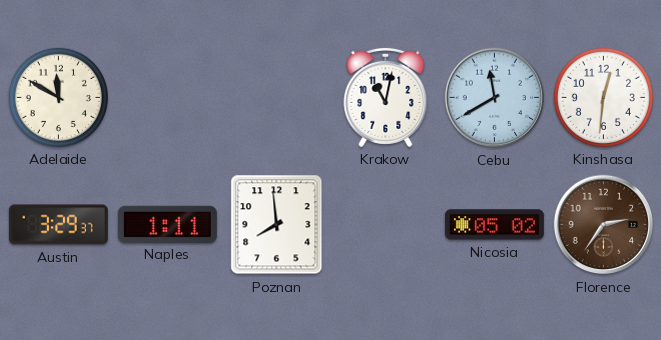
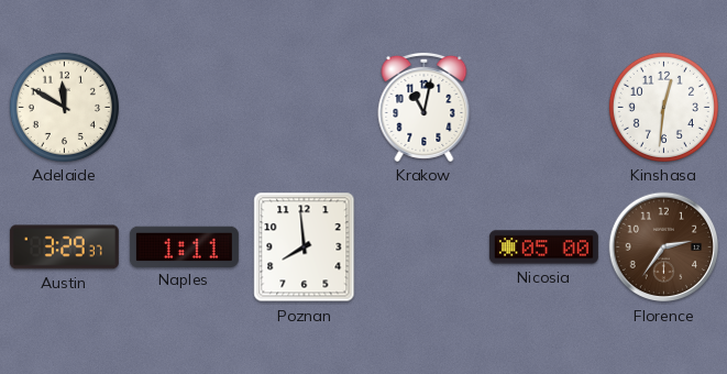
Cebu: 11:40 -> none (495, 98)
Nicosia: 05:02 -> 05:00 (543, 248)
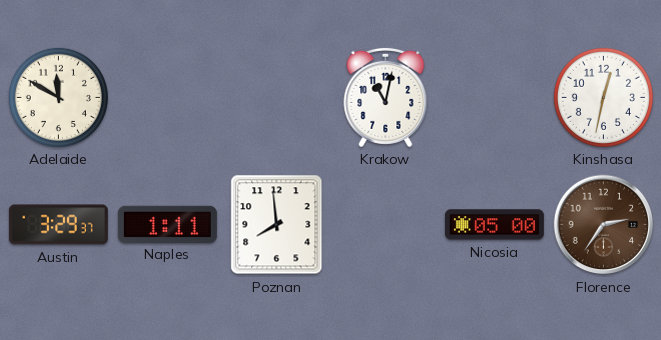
Kinshasa: 12:31 -> 12:32 (603, 97)
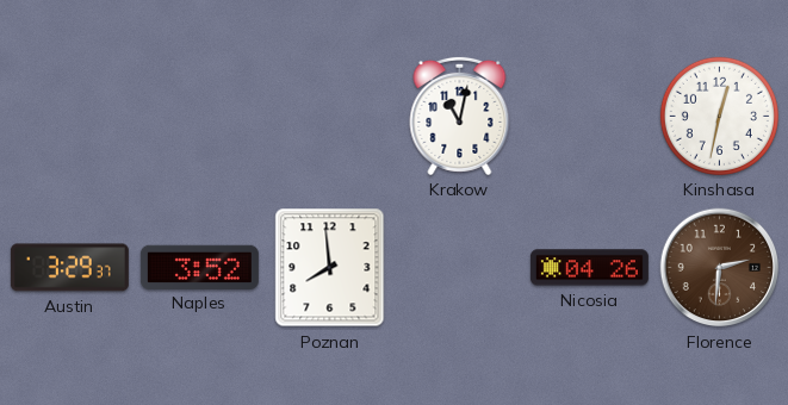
Adelaide: 11:50 -> none (58, 97)
Naples: 1:11 -> 3:52 (199, 267)
Nicosia: 05:00 -> 04:26 (589, 268)
Florence: 2:36 -> 2:31 (720, 268)
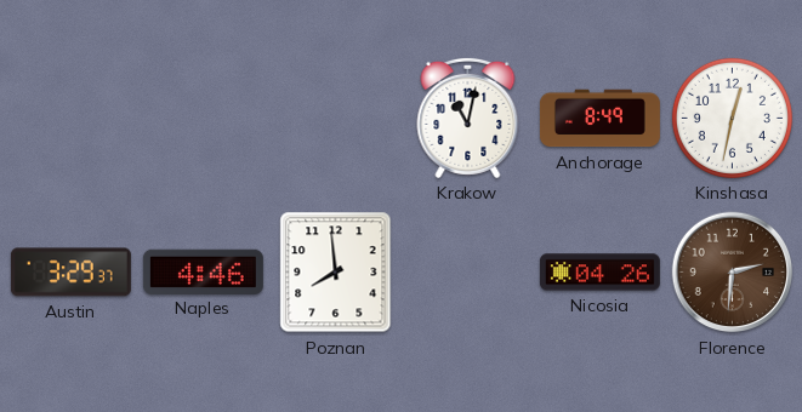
Anchorage: none -> 8:49 (599, 119)
Naples: 3:52 -> 4:46 (203, 271)
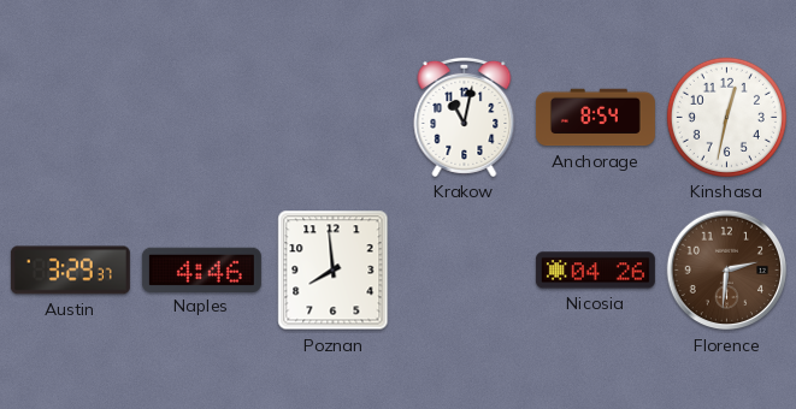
Anchorage: 8:49 -> 8:54 (595, 118)
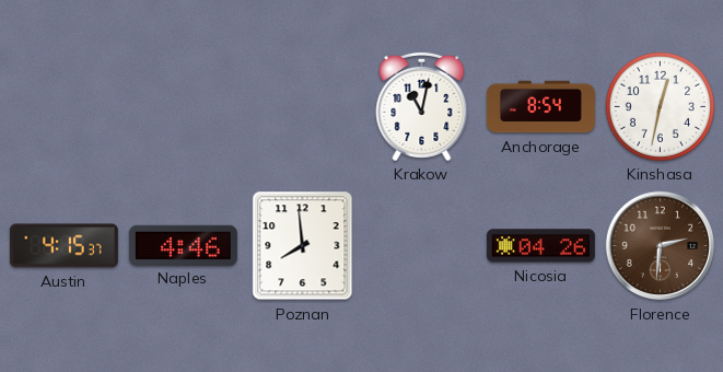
Austin: 3:29 -> 4:15 (63, 246)
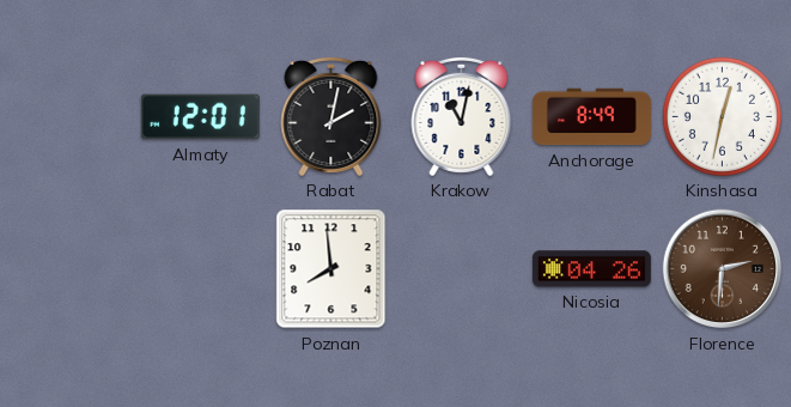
Almaty: none -> 12:01 (200, 117)
Rabat: none -> 2:02 (331, 116)
Anchorage: 8:54 -> 8:49 (591, 117)
Austin: 4:15 -> none (63, 246)
Naples: 4:46 -> none (183, 245)
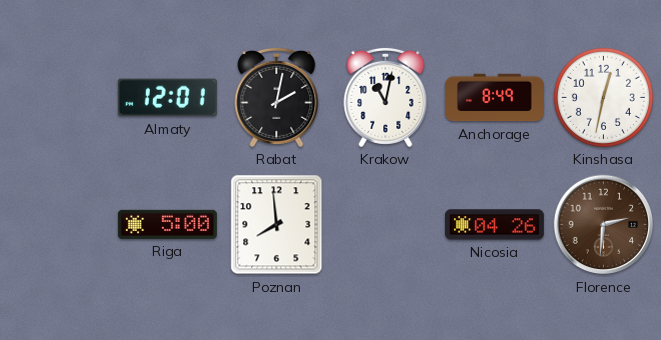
Riga: none -> 5:00 (167, 224)
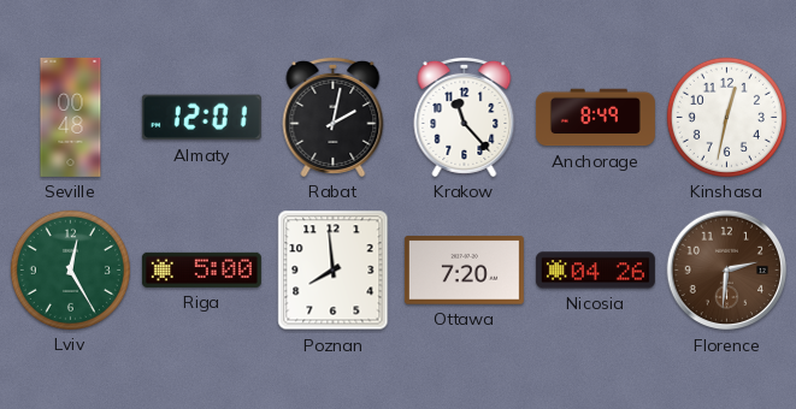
Seville: none -> 00:48 (71, 117)
Krakow: 11:02 -> 11:23 (465, 117)
Lviv: none -> 12:25 (70, 269)
Ottawa: none -> 7:20 (464, 271)
